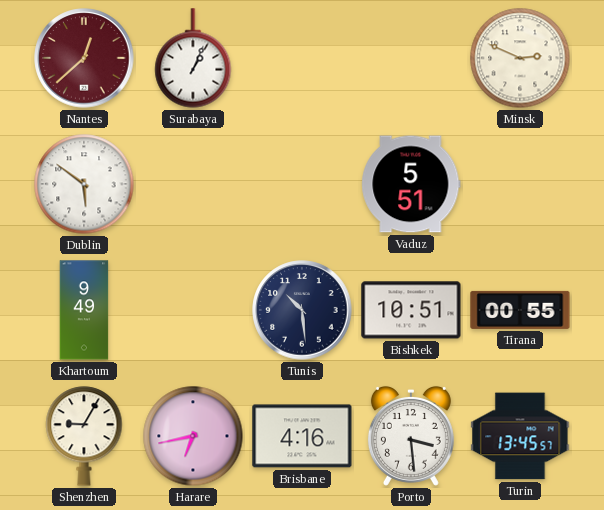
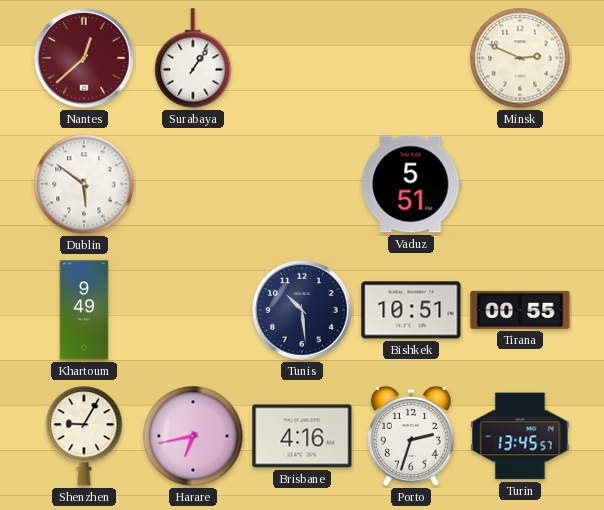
Surabaya: 1:04 -> 1:06 (193, 58)
Porto: 3:29 -> 2:33 (411, 436)
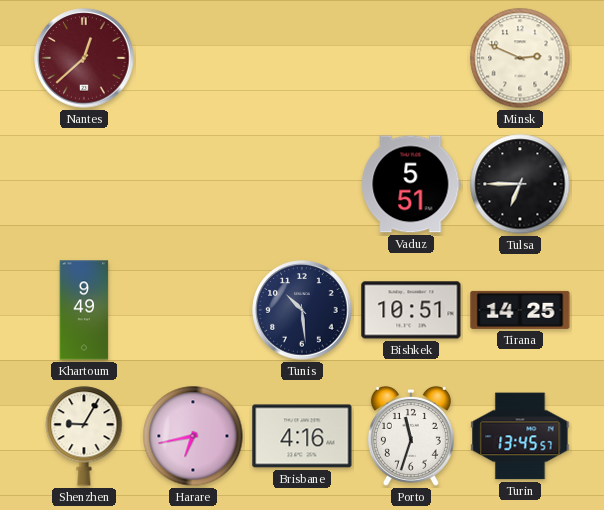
Surabaya: 1:06 -> none (193, 58)
Dublin: 5:51 -> none (84, 184)
Tulsa: none -> 6:45 (520, 184)
Tirana: 00:55 -> 14:25 (520, 310)
Porto: 2:33 -> 11:33 (411, 436)
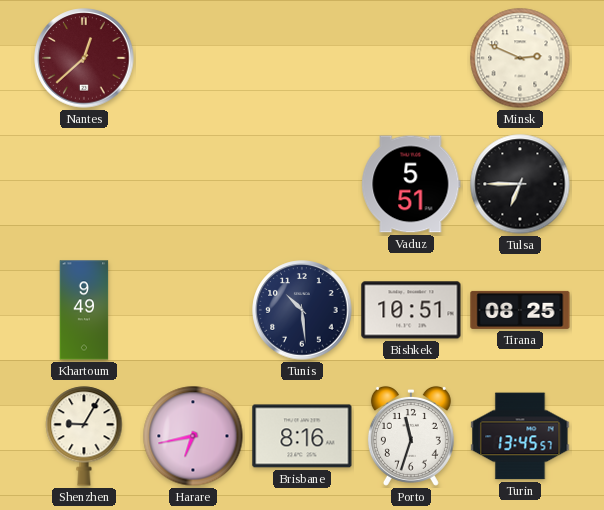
Tirana: 14:25 -> 08:25 (520, 310)
Brisbane: 4:16 -> 8:16 (302, 436)
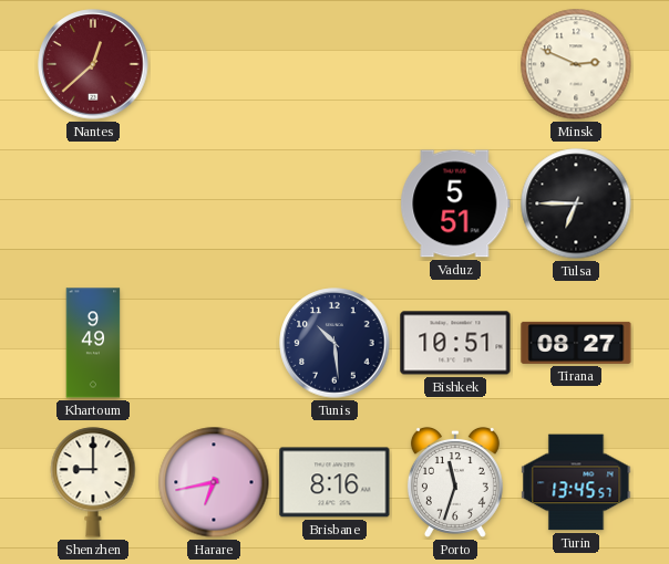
Tirana: 08:25 -> 08:27 (576, 343)
Shenzhen: 9:05 -> 9:00 (93, 482)
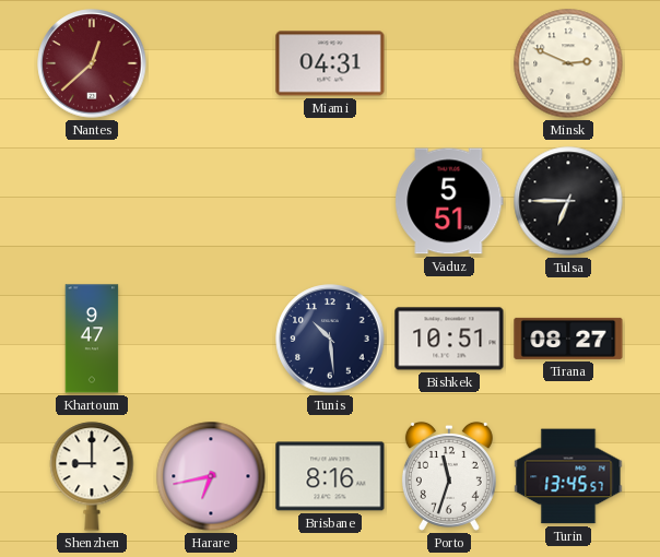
Miami: none -> 04:31 (330, 63)
Khartoum: 9:49 -> 9:47 (92, 339)
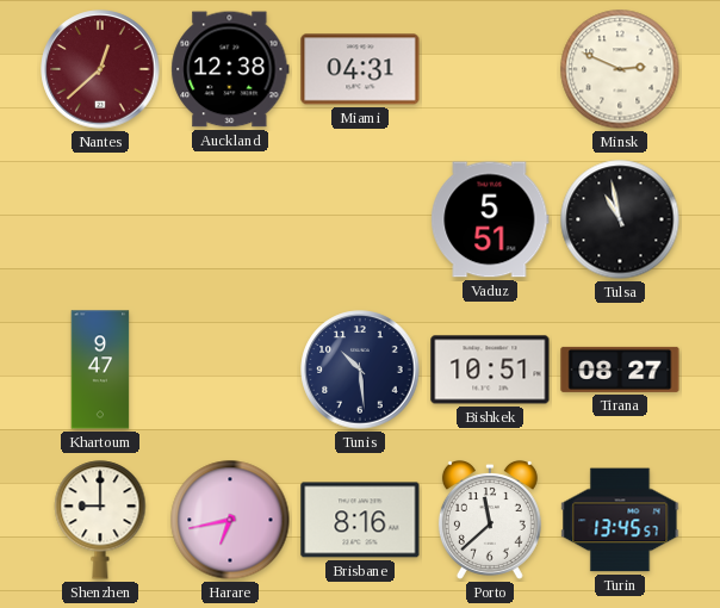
Auckland: none -> 12:38 (230, 69)
Tulsa: 6:45 -> 10:58 (620, 219)
Porto: 11:33 -> 11:38 (490, 520)
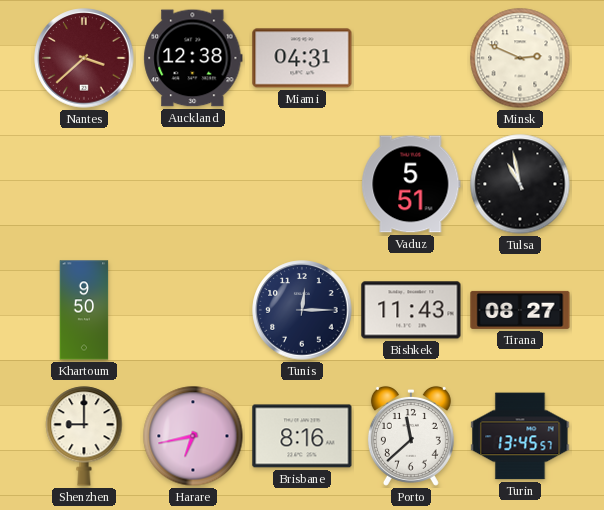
Nantes: 12:38 -> 3:38 (84, 58)
Khartoum: 9:47 -> 9:50 (84, 310)
Tunis: 10:29 -> 12:15 (302, 310)
Bishkek: 10:51 -> 11:43 (411, 310)
